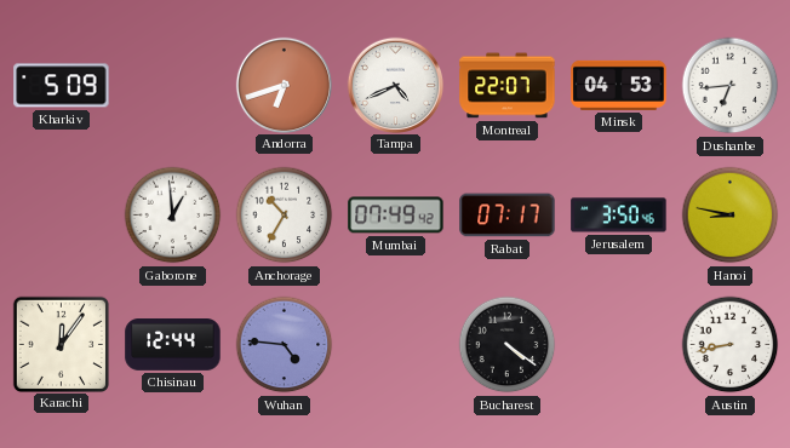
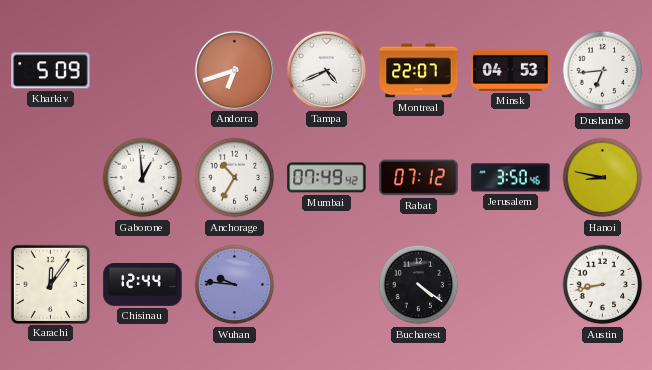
Rabat: 07:17 -> 07:12 (419, 178)
Wuhan: 4:46 -> 9:46 (235, 285)
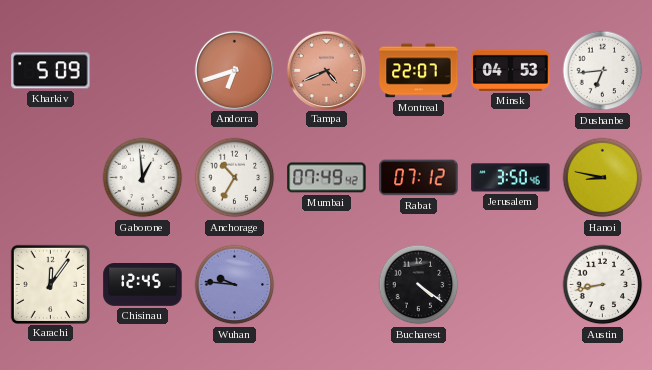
Tampa dial: white -> salmon (326, 70)
Chisinau: 12:44 -> 12:45 (143, 285)
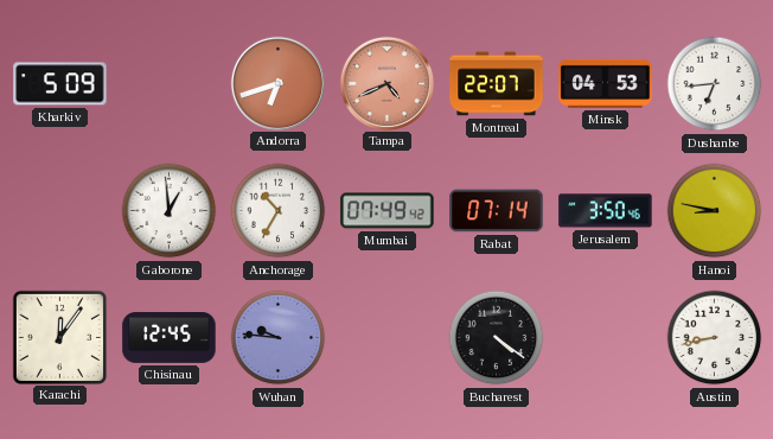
Rabat: 07:12 -> 07:14 (497, 211)
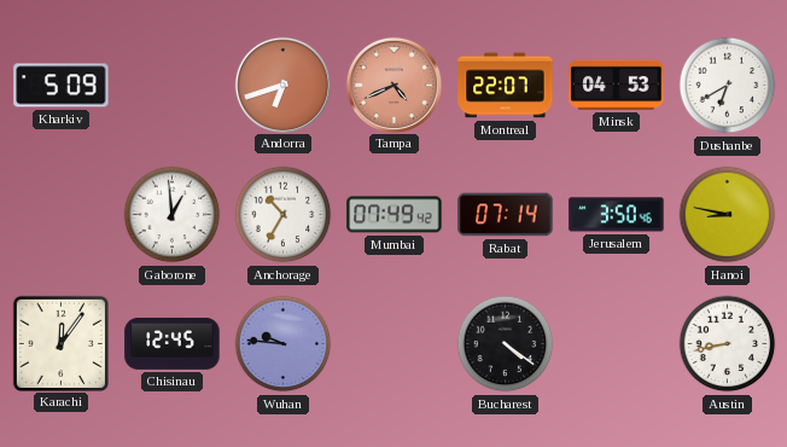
Dushanbe: 6:44 -> 6:40 (728, 86)
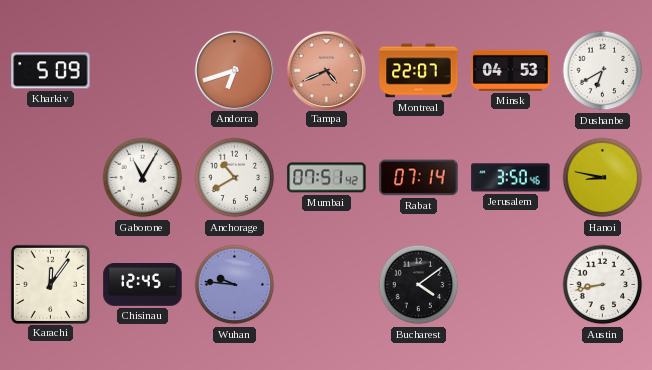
Gaborone: 12:59 -> 11:05 (143, 178)
Anchorage: 10:35 -> 10:40 (235, 178)
Mumbai: 07:49 -> 07:51 (327, 178)
Bucharest: 4:21 -> 4:09 (419, 285)
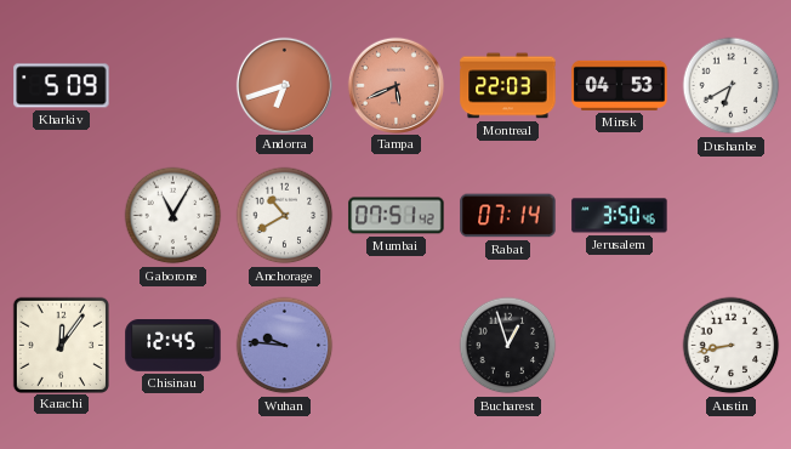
Tampa: 4:41 -> 5:41 (395, 85)
Montreal: 22:07 -> 22:03 (508, 86)
Hanoi: 8:47 -> none (603, 178)
Bucharest: 4:09 -> 12:57 (508, 346)
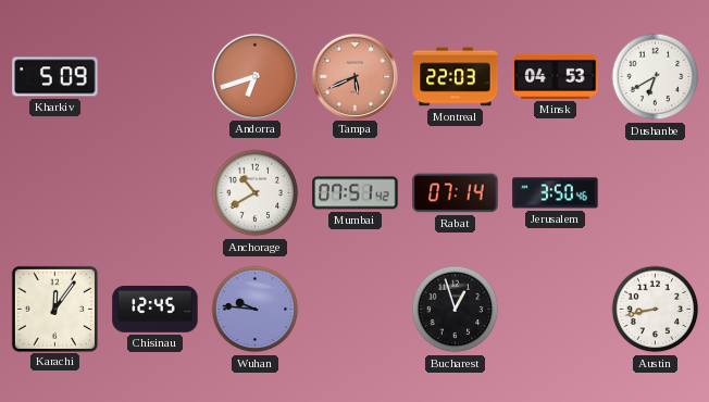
Gaborone: 11:05 -> none (173, 216)
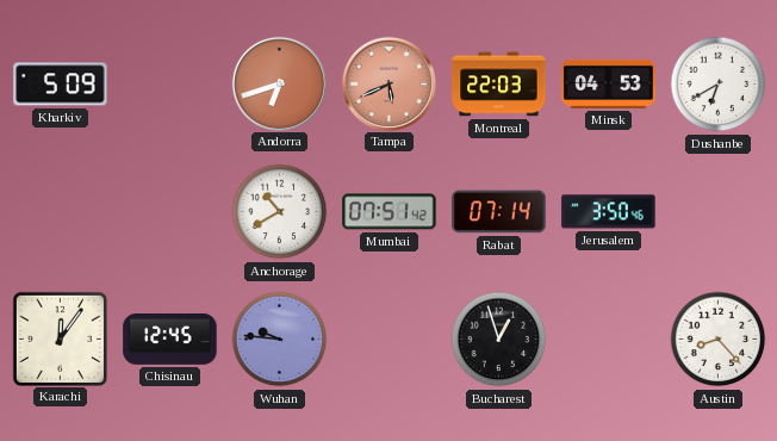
Austin: 8:43 -> 8:23 (719, 340)
